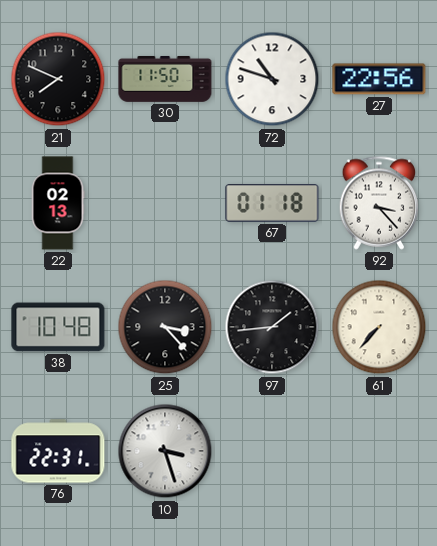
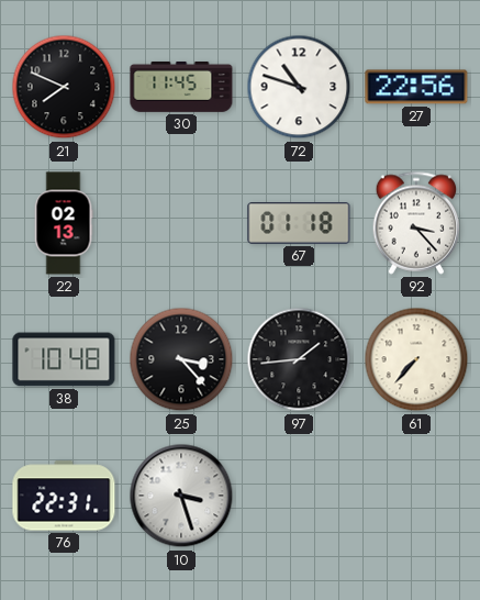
30: 11:50 -> 11:45 (181, 87)
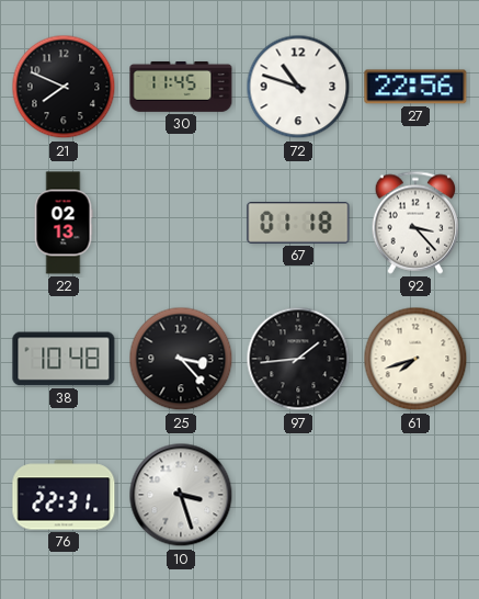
61: 7:37 -> 7:42 (415, 359)
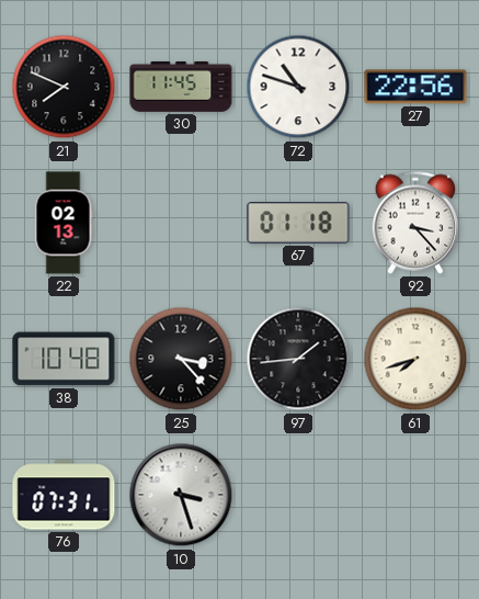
76: 22:31 -> 07:31 (64, 495)
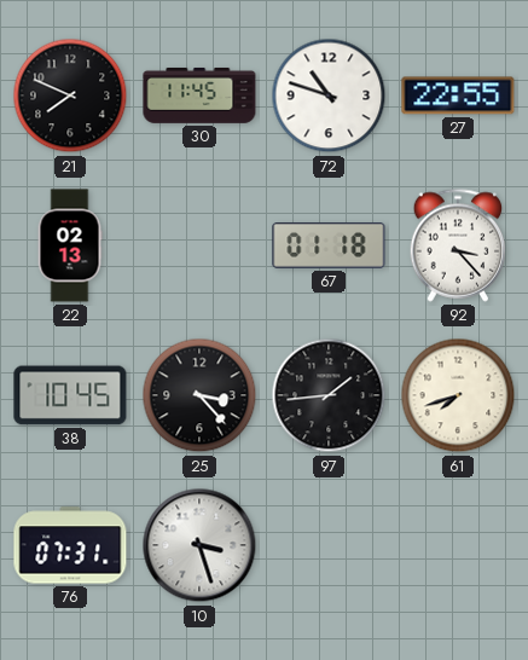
27: 22:56 -> 22:55 (458, 95)
38: 10:48 -> 10:45 (70, 395)
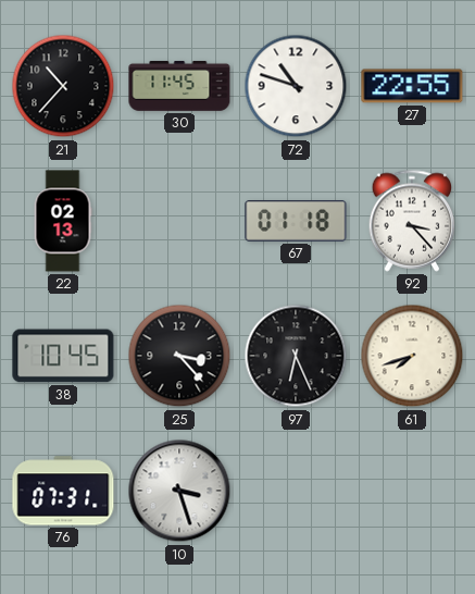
21: 7:49 -> 10:37 (63, 86)
97: 1:44 -> 6:26 (296, 356)
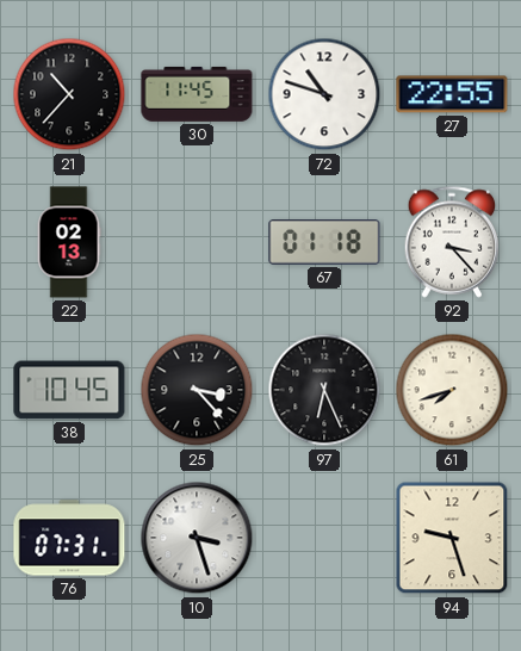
94: none -> 9:27 (452, 538)
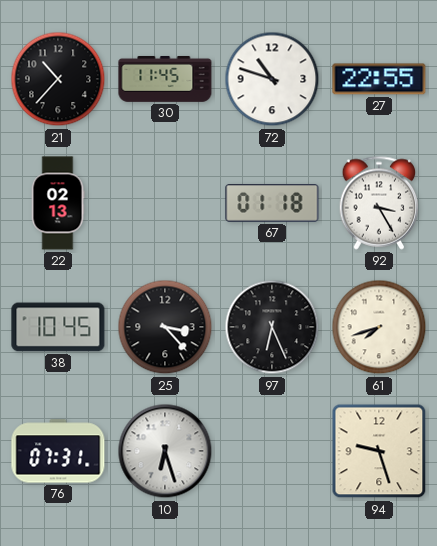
92: 3:23 -> 3:25 (379, 203)
10: 3:27 -> 6:27 (165, 451)
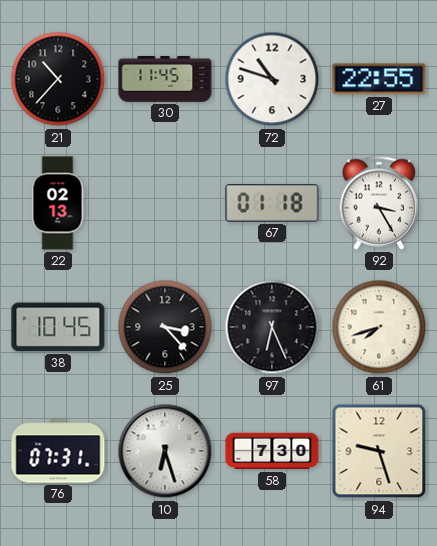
58: none -> 7:30 (272, 451)
